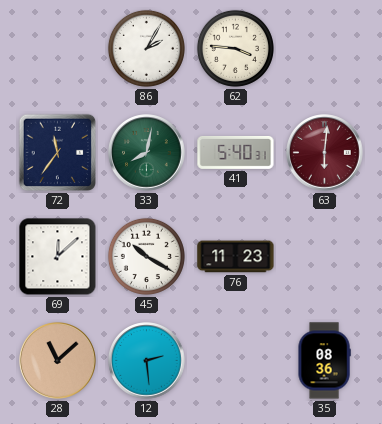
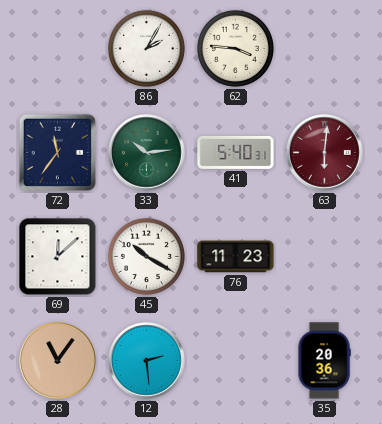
33: 8:02 -> 10:14 (147, 153)
28: 11:08 -> 11:06 (58, 361)
35: 08:36 -> 20:36 (324, 361)
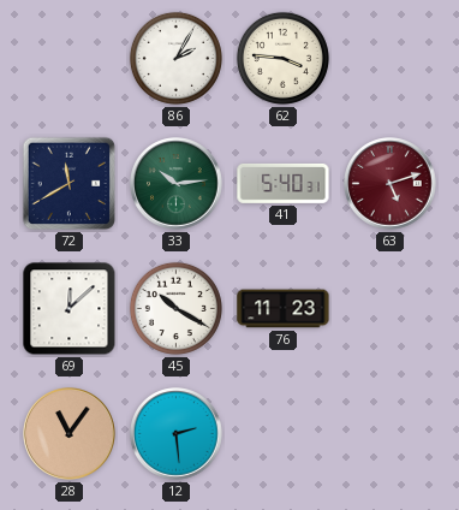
72: 11:36 -> 11:40 (70, 184)
63: 6:01 -> 5:12 (391, 184)
35: 20:36 -> none (324, 361)
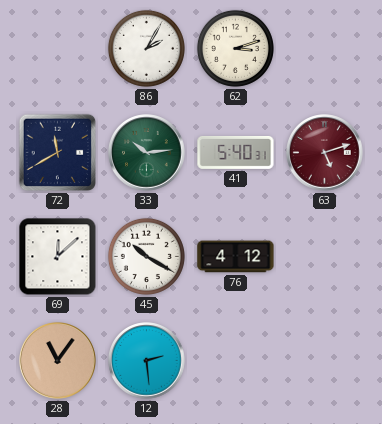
62: 3:46 -> 3:12 (235, 48)
76: 11:23 -> 4:12 (236, 257)
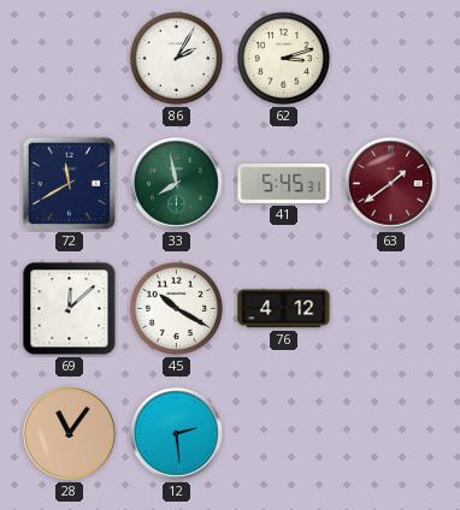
33: 10:14 -> 7:58 (177, 184)
41: 5:40 -> 5:45 (284, 183)
63: 5:12 -> 1:39 (391, 184)
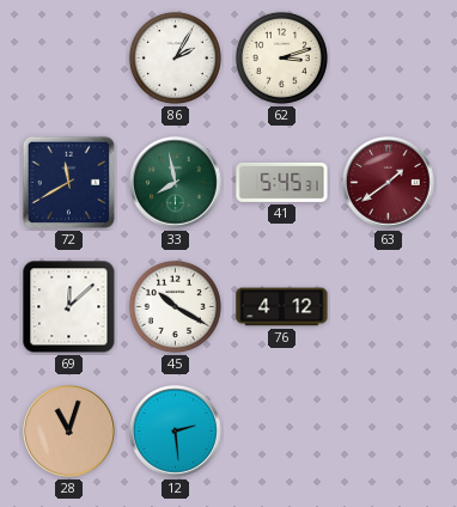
28: 11:06 -> 11:03 (69, 432)
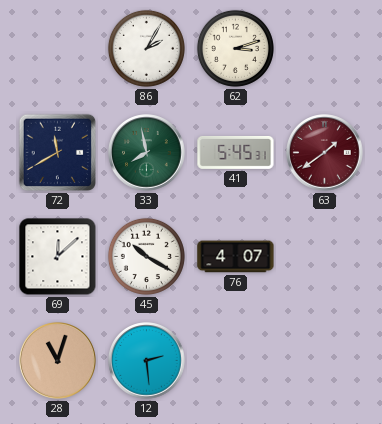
76: 4:12 -> 4:07 (236, 257)
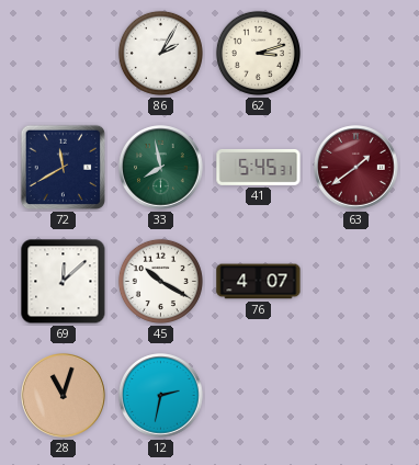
12: 2:29 -> 2:32 (161, 396)
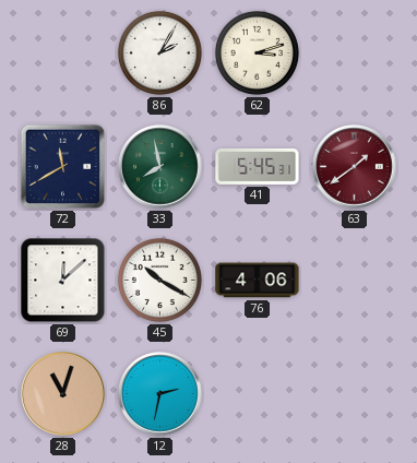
76: 4:07 -> 4:06 (258, 281)
